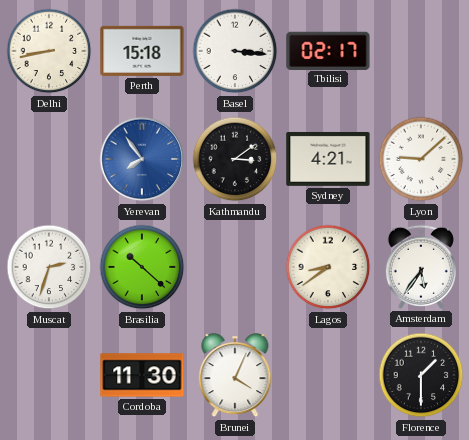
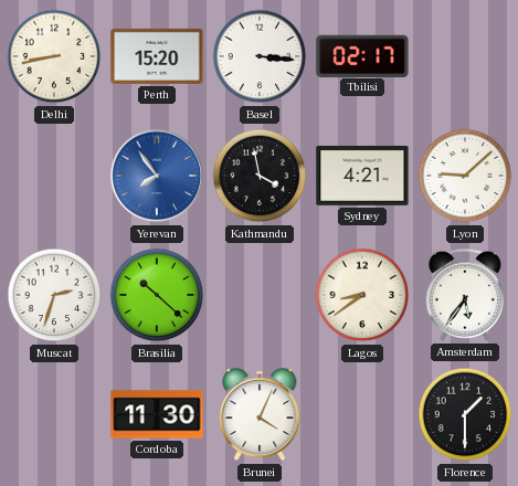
Perth: 15:18 -> 15:20 (157, 56)
Kathmandu: 3:09 -> 3:58 (260, 176)
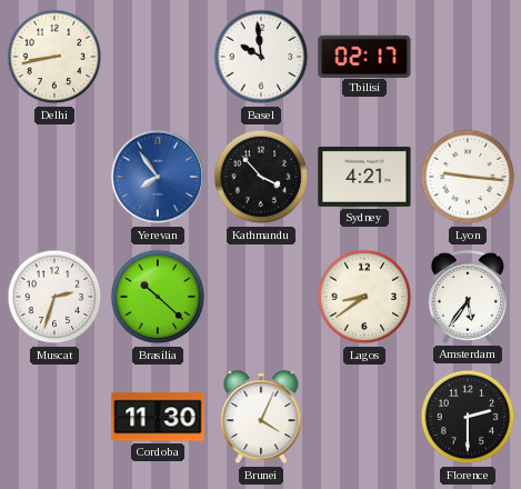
Perth: 15:20 -> none (157, 56)
Basel: 3:16 -> 9:59 (261, 57)
Kathmandu: 3:58 -> 3:53 (261, 177)
Lyon: 9:08 -> 9:16 (468, 177)
Florence: 1:30 -> 2:30 (468, 417)
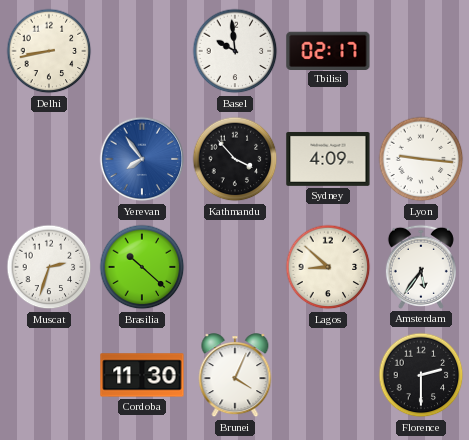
Sydney: 4:21 -> 4:09 (328, 159)
Lagos: 8:39 -> 8:52 (328, 267)
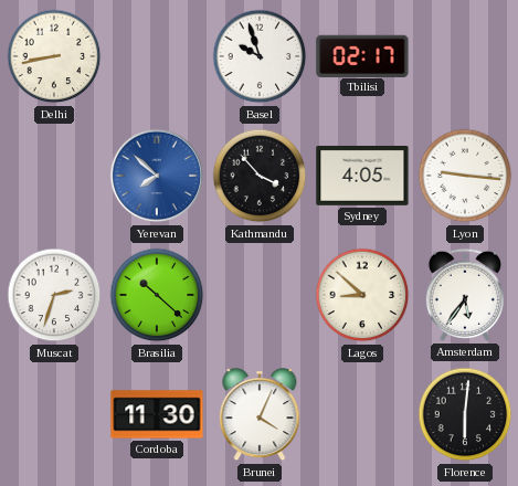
Basel: 9:59 -> 9:57 (260, 56)
Yerevan: 7:54 -> 7:52 (157, 176)
Sydney: 4:09 -> 4:05 (362, 176)
Florence: 2:30 -> 6:01 (465, 414)
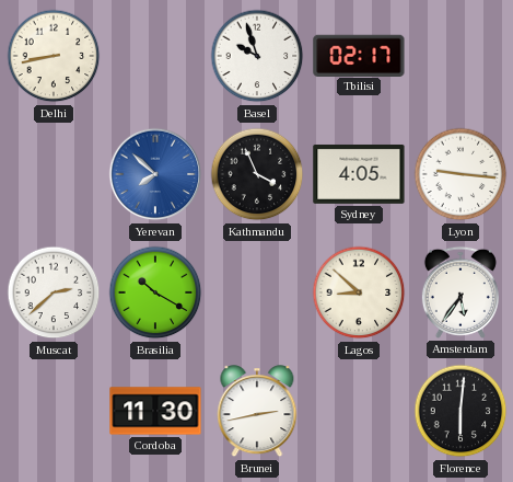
Kathmandu: 3:53 -> 3:56 (257, 174)
Muscat: 2:33 -> 2:38 (54, 292)
Brasilia: 10:22 -> 10:20 (155, 292)
Brunei: 4:04 -> 2:43 (257, 412)
